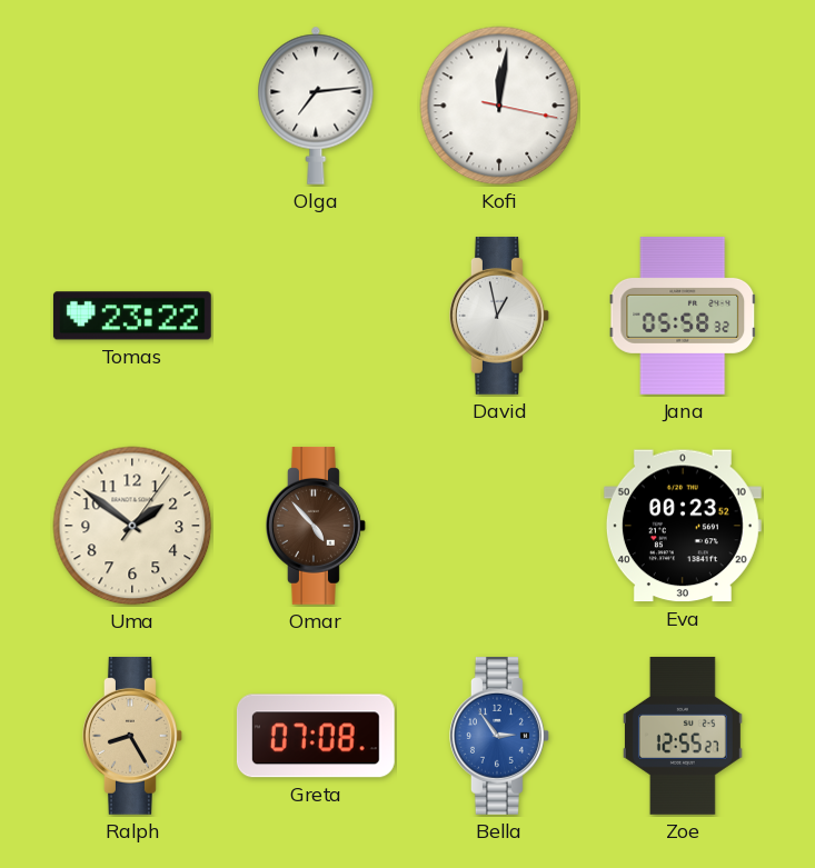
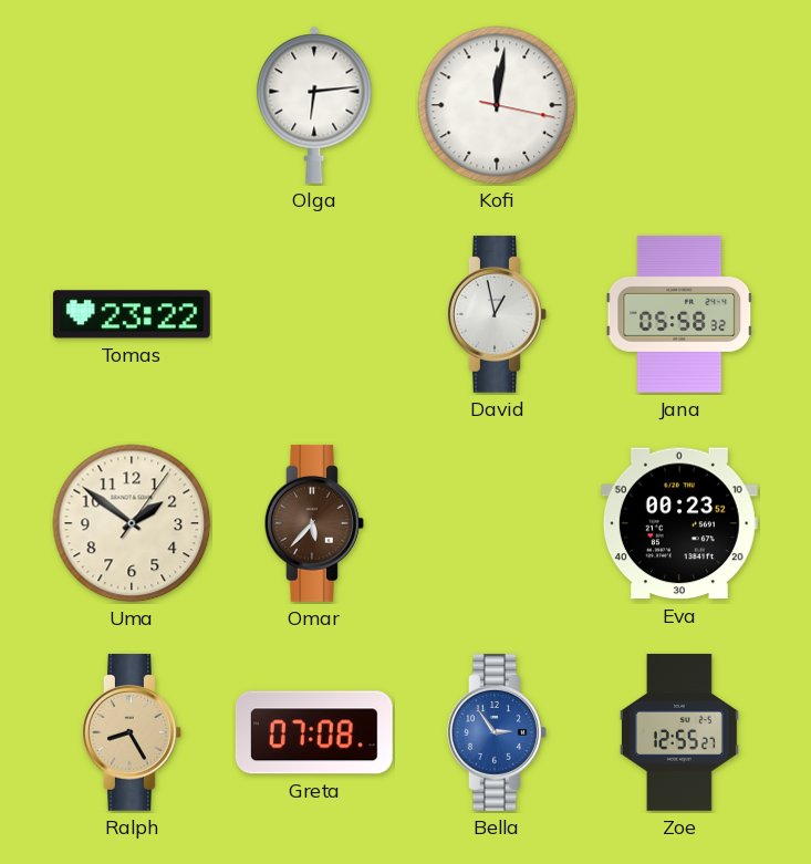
Olga: 7:14 -> 6:14 (314, 105)
Omar: 4:53 -> 5:37 (315, 523)
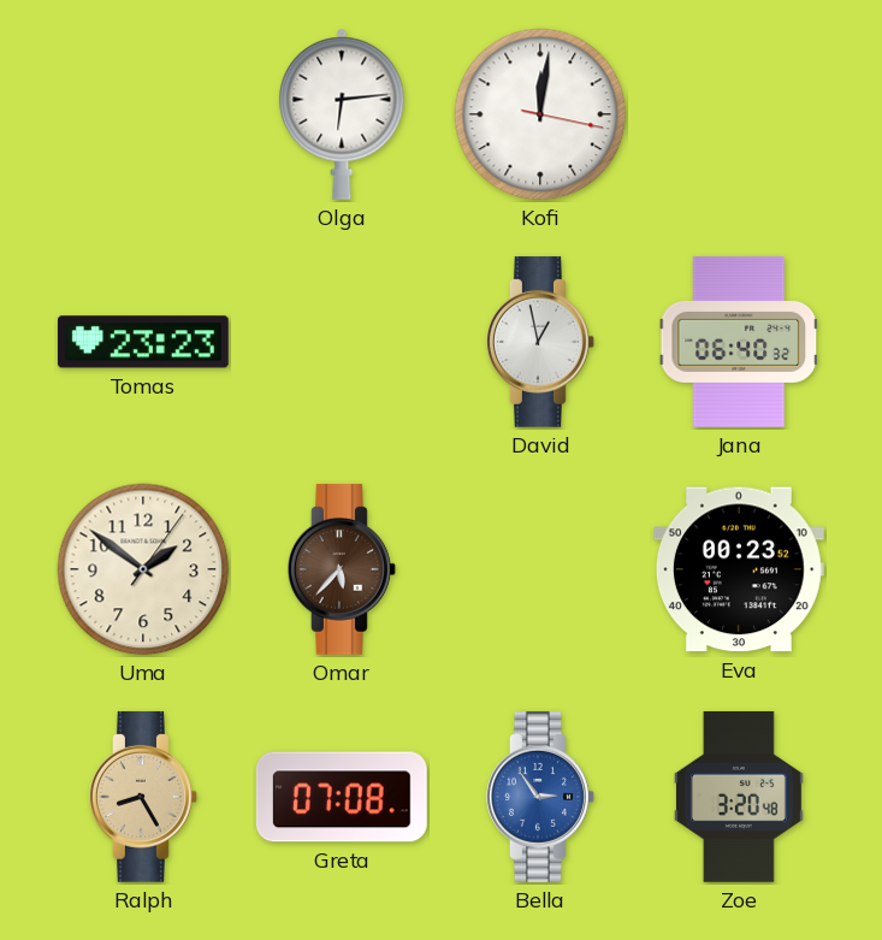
Tomas: 23:22 -> 23:23 (143, 342)
Jana: 05:58 -> 06:40 (739, 342)
Zoe: 12:55 -> 3:20 (739, 797)
